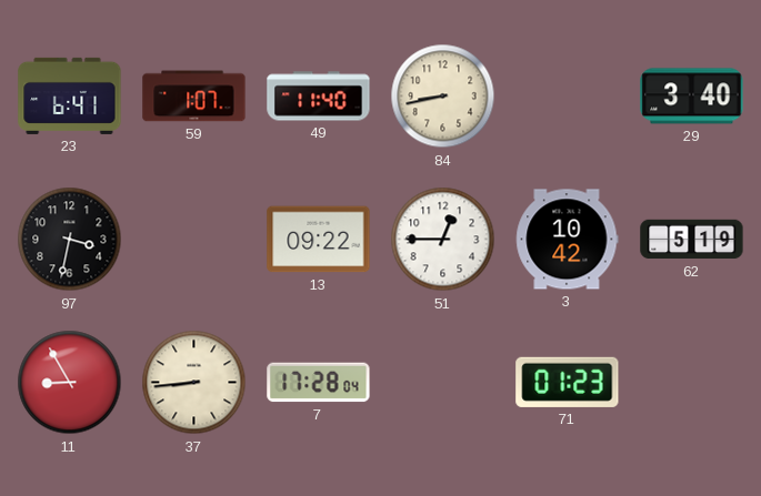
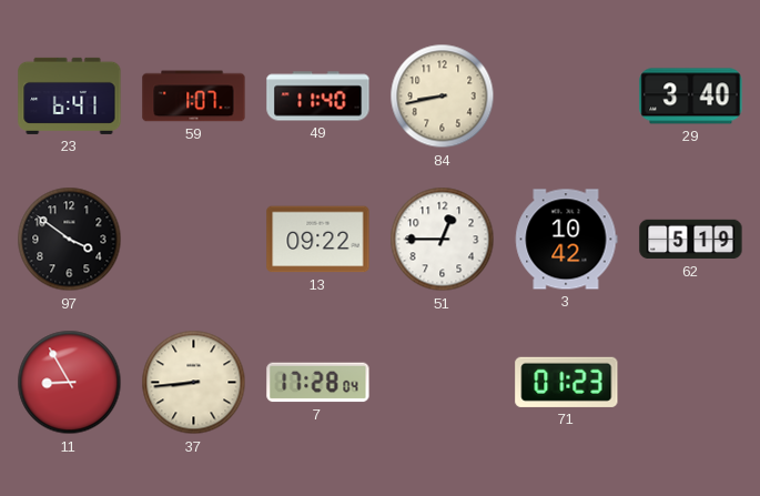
97: 3:32 -> 3:51 (70, 240)
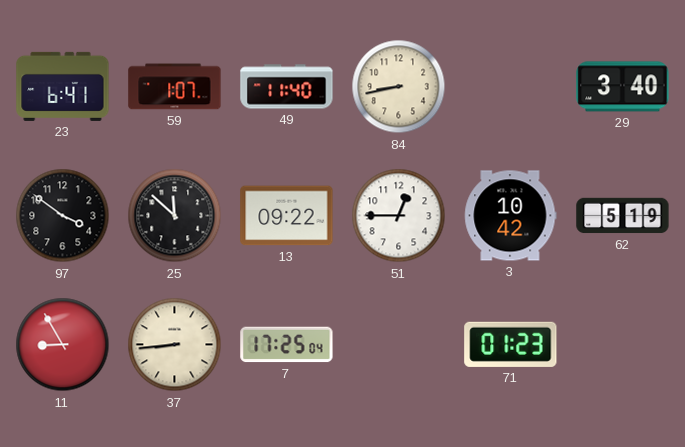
25: none -> 11:52 (175, 216)
7: 17:28 -> 17:25 (287, 345)
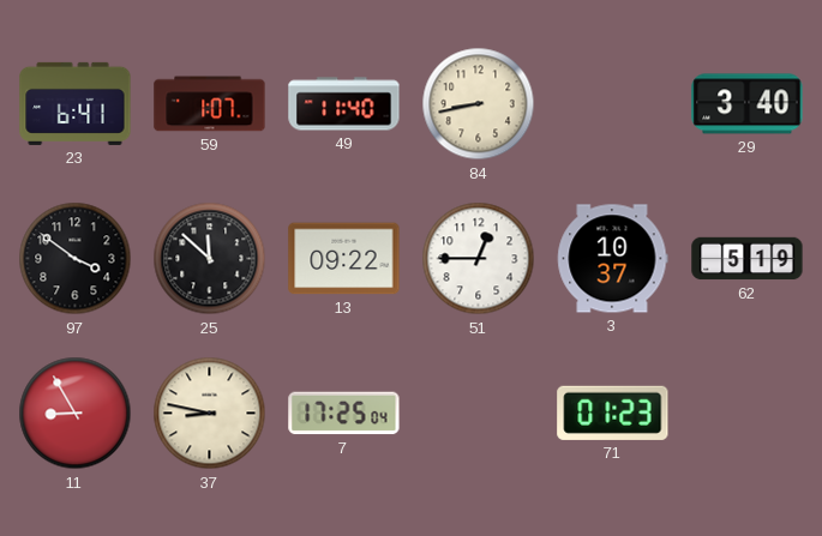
3: 10:42 -> 10:37 (613, 259)
37: 8:44 -> 8:47 (210, 414)
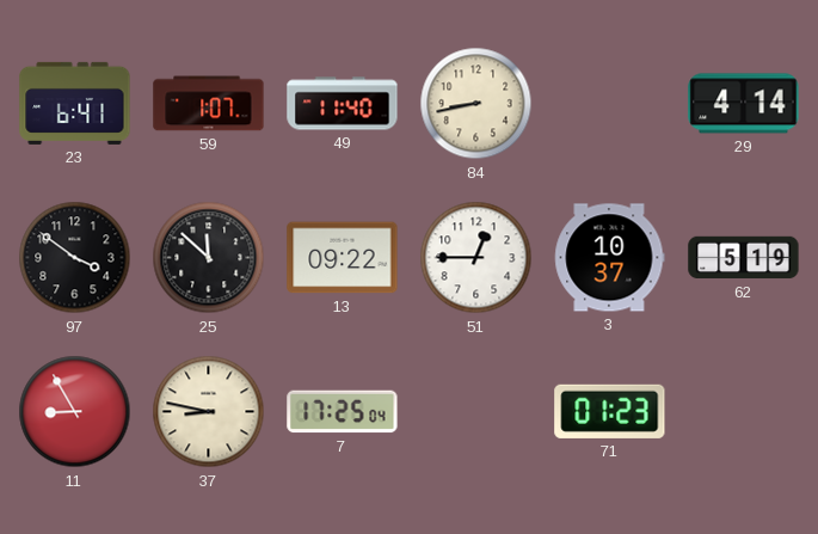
29: 3:40 -> 4:14 (744, 104)
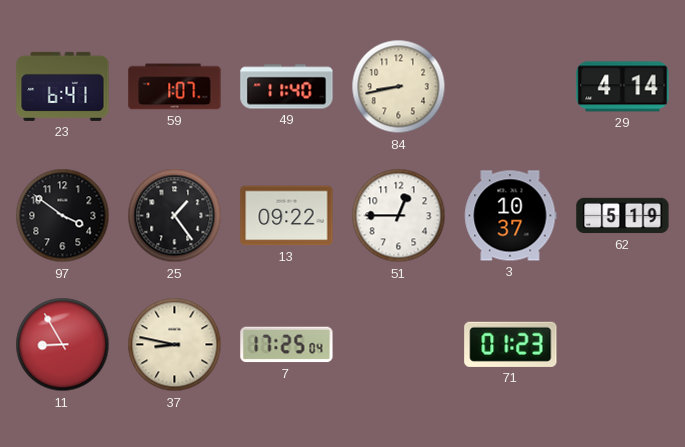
25: 11:52 -> 1:24 (175, 216)
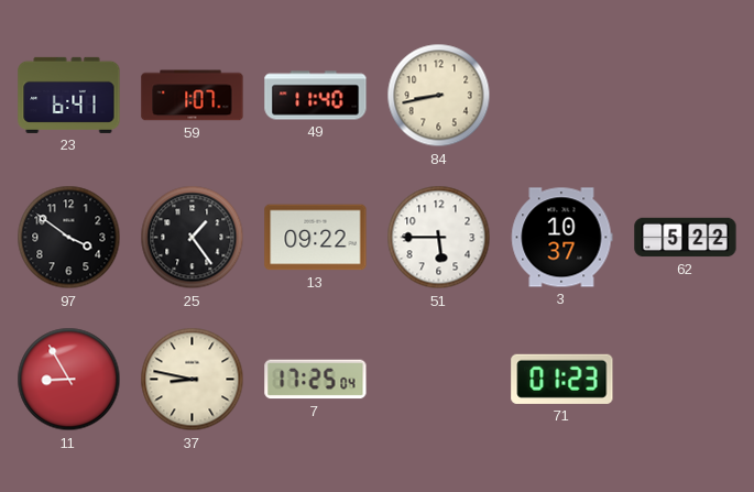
29: 4:14 -> none (623, 87)
51: 12:45 -> 5:45 (439, 238)
62: 5:19 -> 5:22 (686, 238)
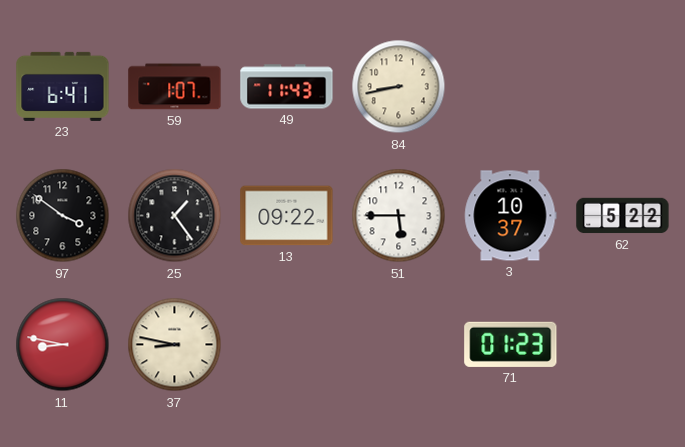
49: 11:40 -> 11:43 (287, 87)
11: 8:55 -> 8:47 (63, 345)
7: 17:25 -> none (316, 380)
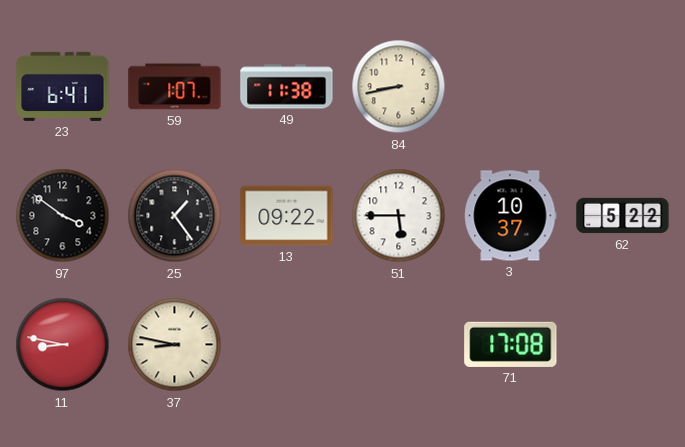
49: 11:43 -> 11:38 (287, 87)
71: 01:23 -> 17:08 (511, 344)
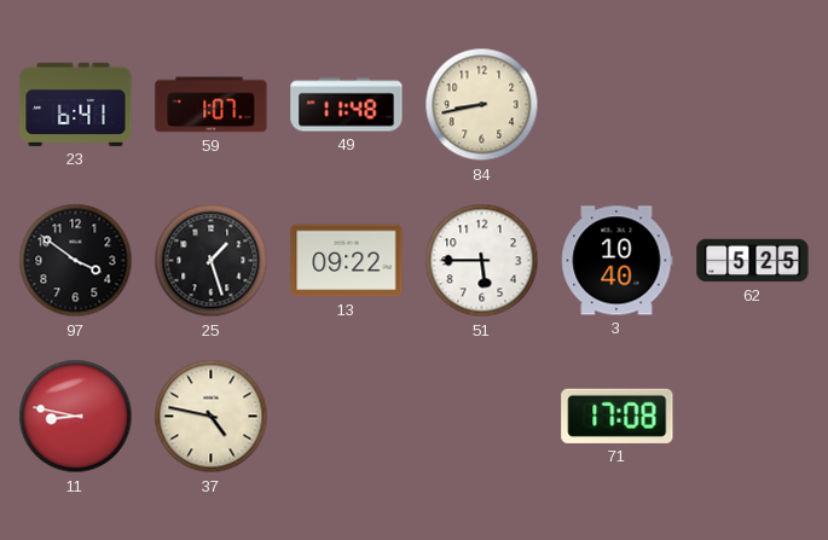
49: 11:38 -> 11:48 (347, 105)
25: 1:24 -> 1:27 (212, 261)
3: 10:37 -> 10:40 (618, 261)
62: 5:22 -> 5:25 (753, 261)
37: 8:47 -> 4:47 (212, 417)
